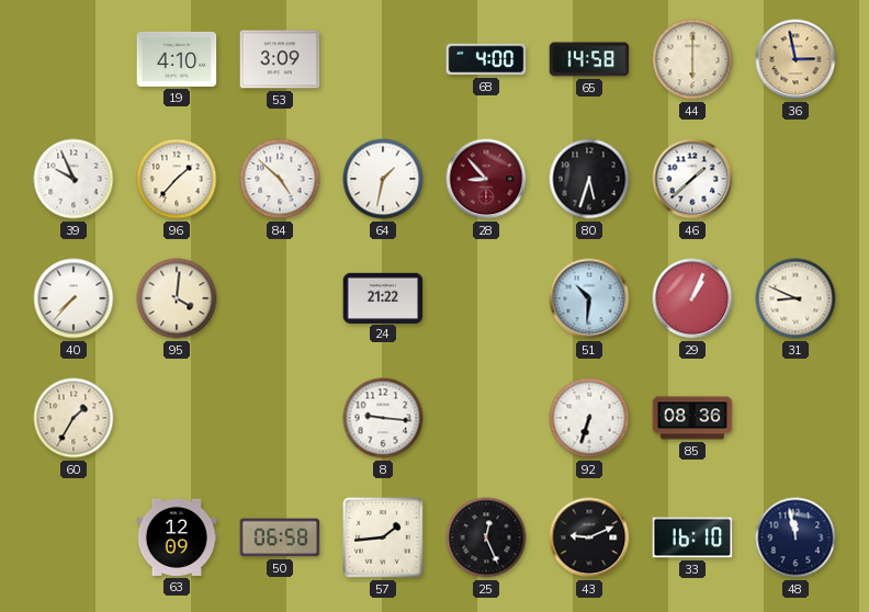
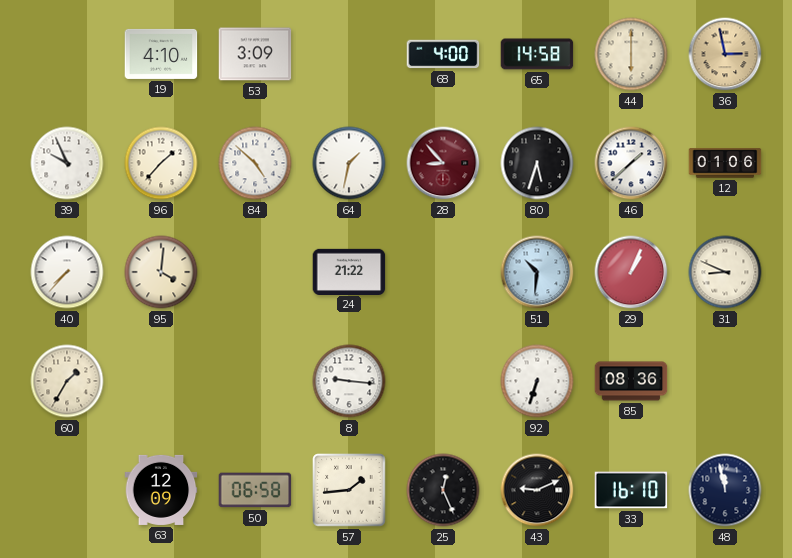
12: none -> 01:06 (725, 163)
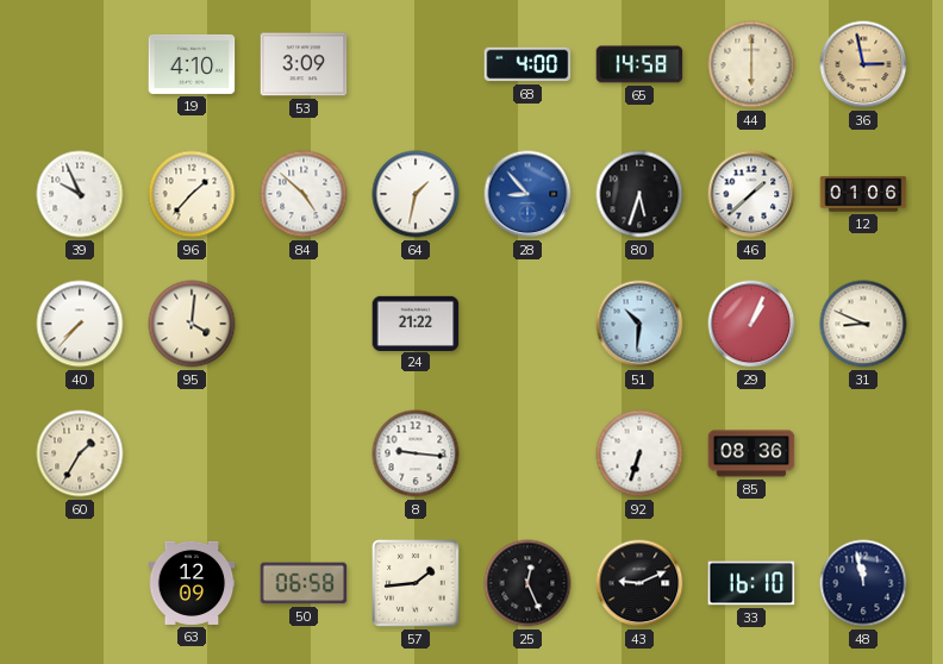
28 dial: burgundy -> blue (527, 194)
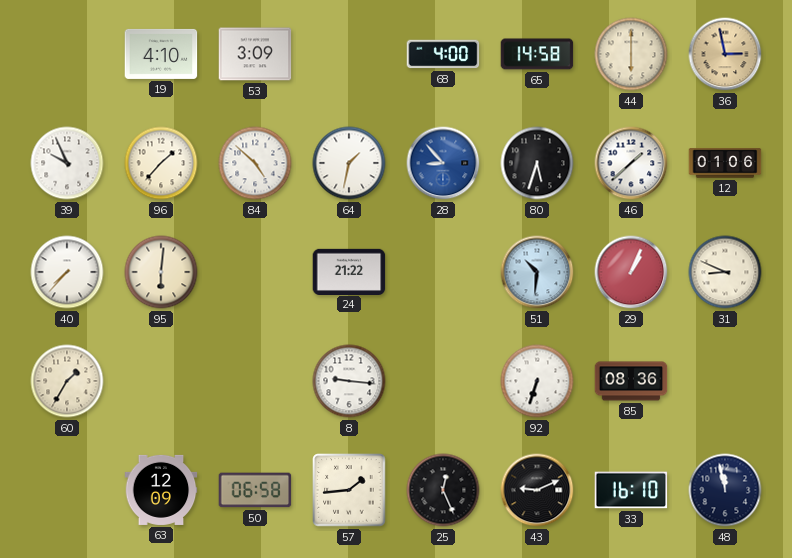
95: 4:01 -> 6:01 (161, 272)
